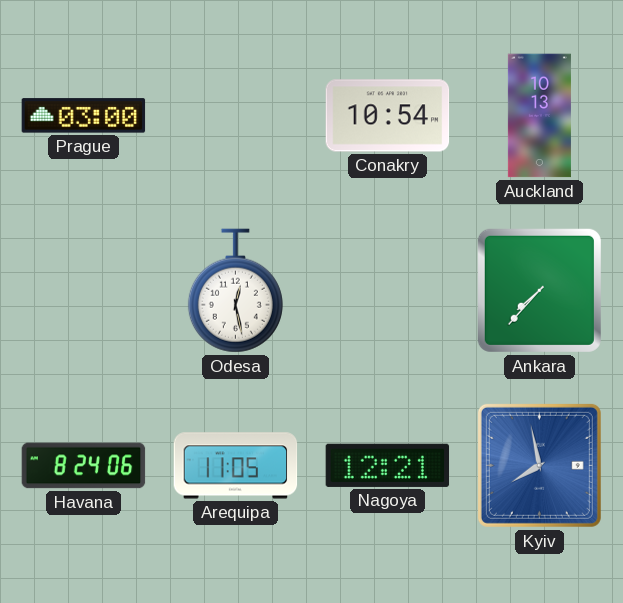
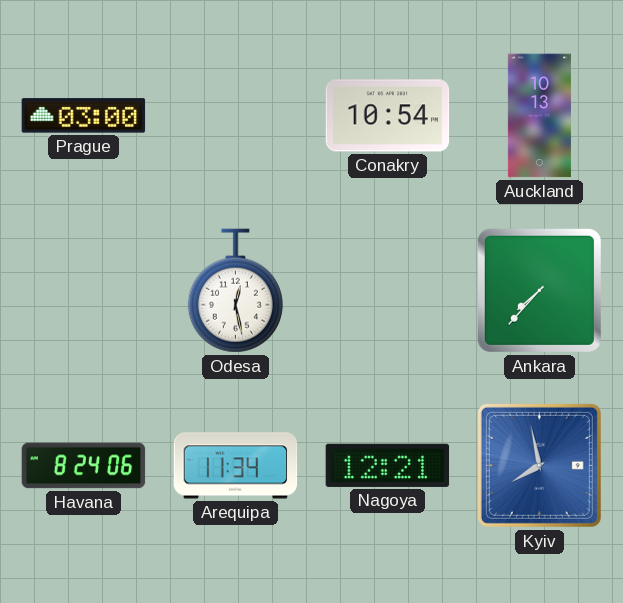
Arequipa: 11:05 -> 11:34 (236, 466)
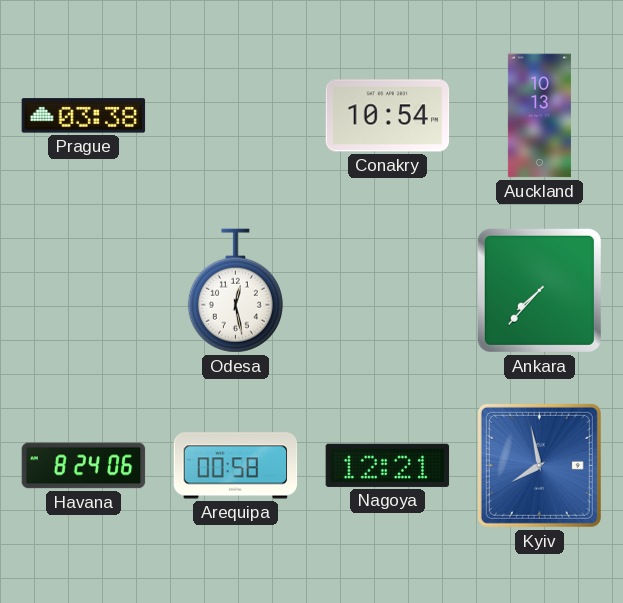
Prague: 03:00 -> 03:38 (84, 116)
Arequipa: 11:34 -> 00:58 (236, 466)
